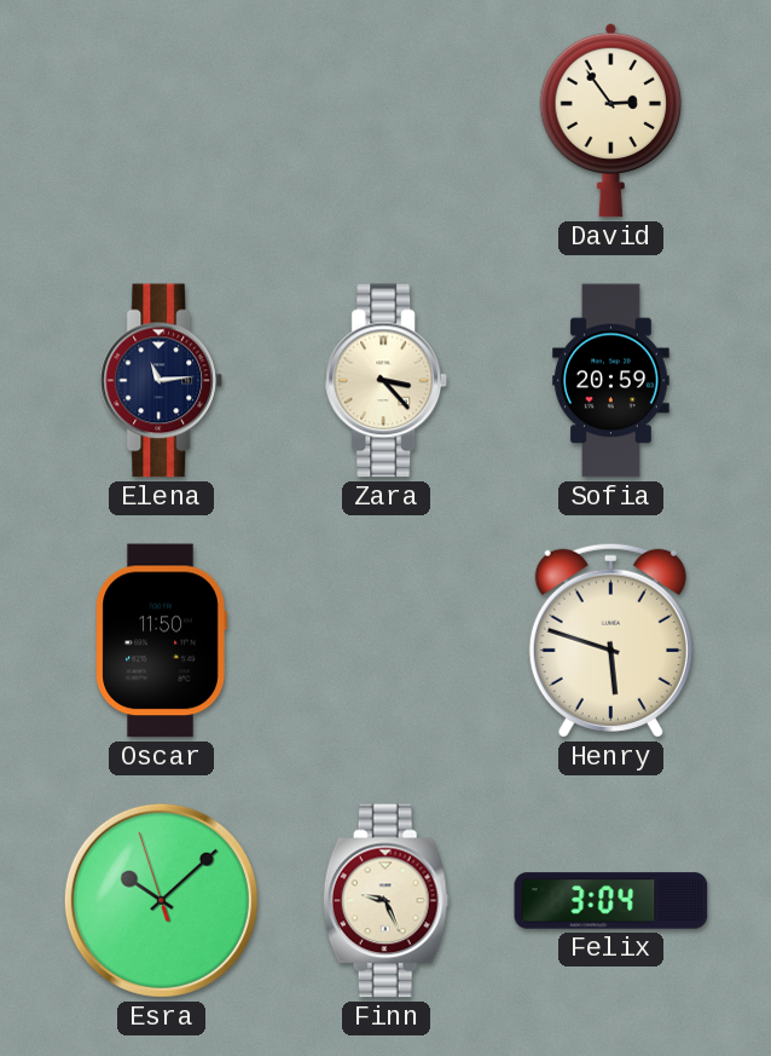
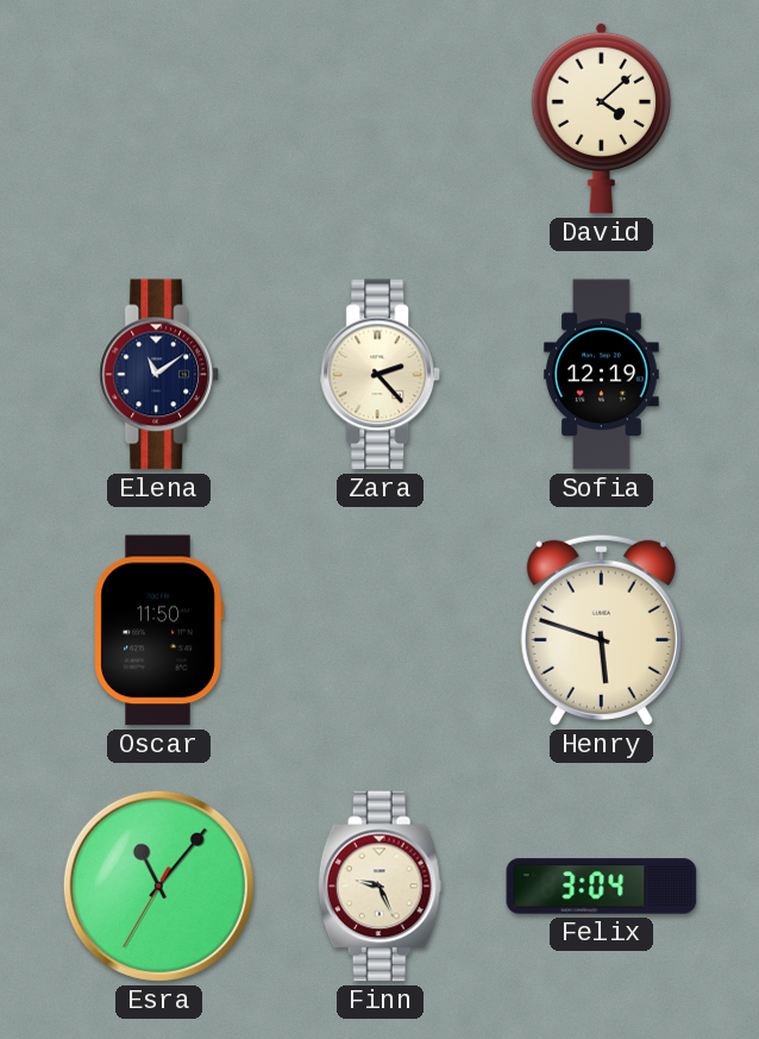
David: 2:54 -> 4:08 (602, 118)
Elena: 11:14 -> 11:09 (159, 375)
Zara: 3:23 -> 2:23 (381, 375)
Sofia: 20:59 -> 12:19 (602, 375)
Esra: 10:07 -> 11:06 (158, 885)
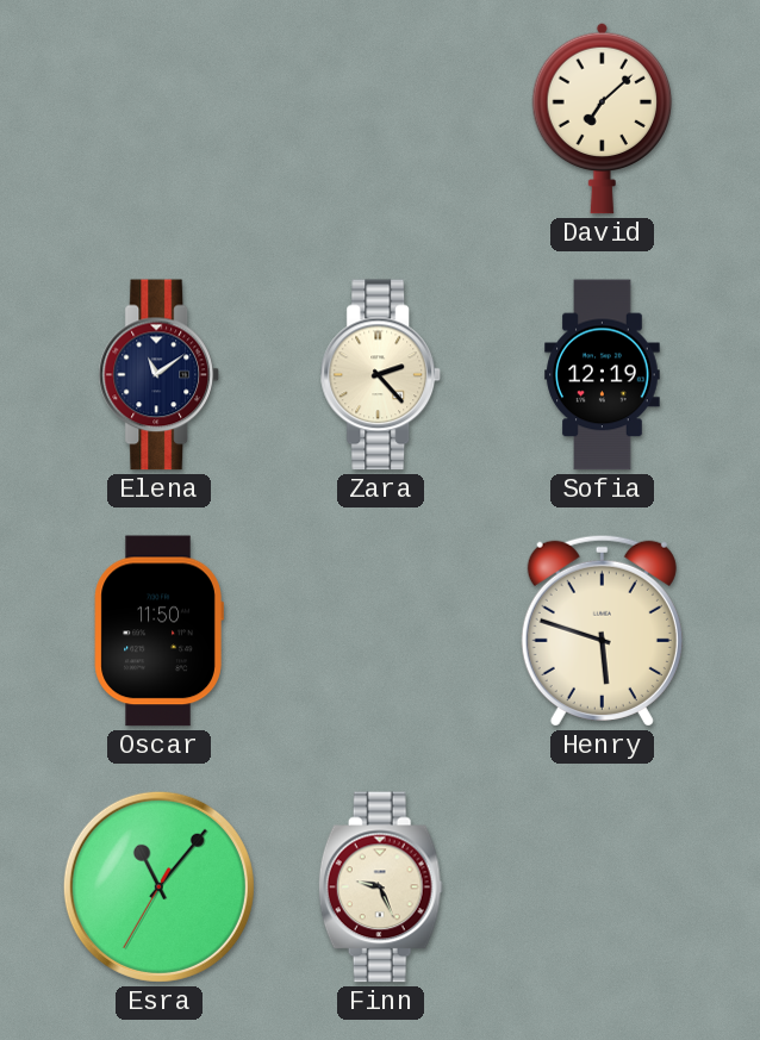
David: 4:08 -> 7:08 (603, 118)
Felix: 3:04 -> none (602, 887)
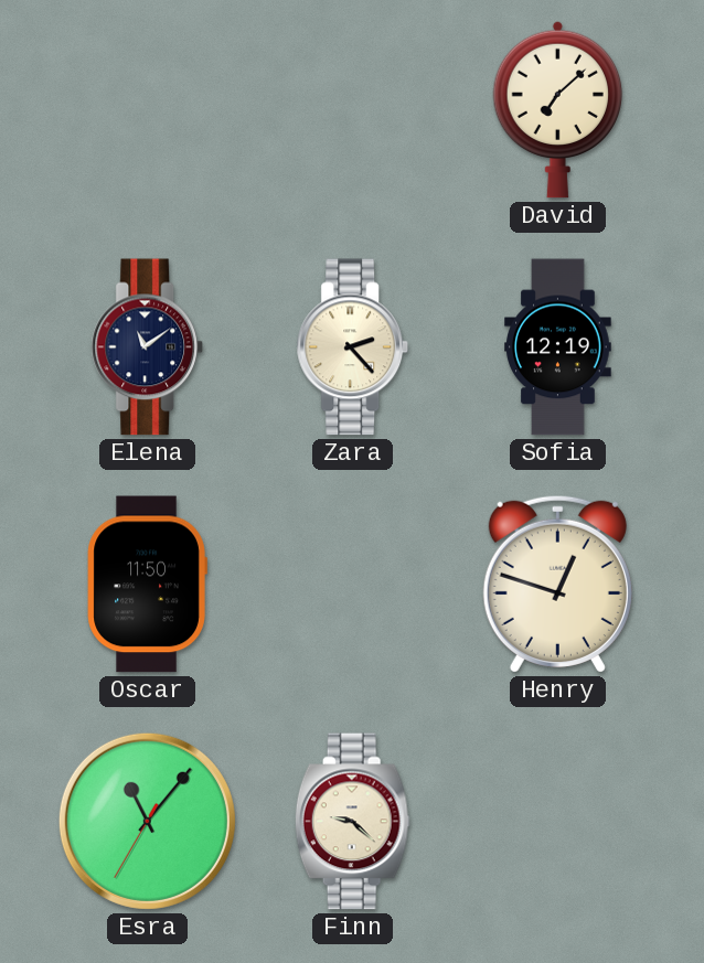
Henry: 5:48 -> 12:48 (557, 584)
Finn: 9:26 -> 9:22 (352, 822)
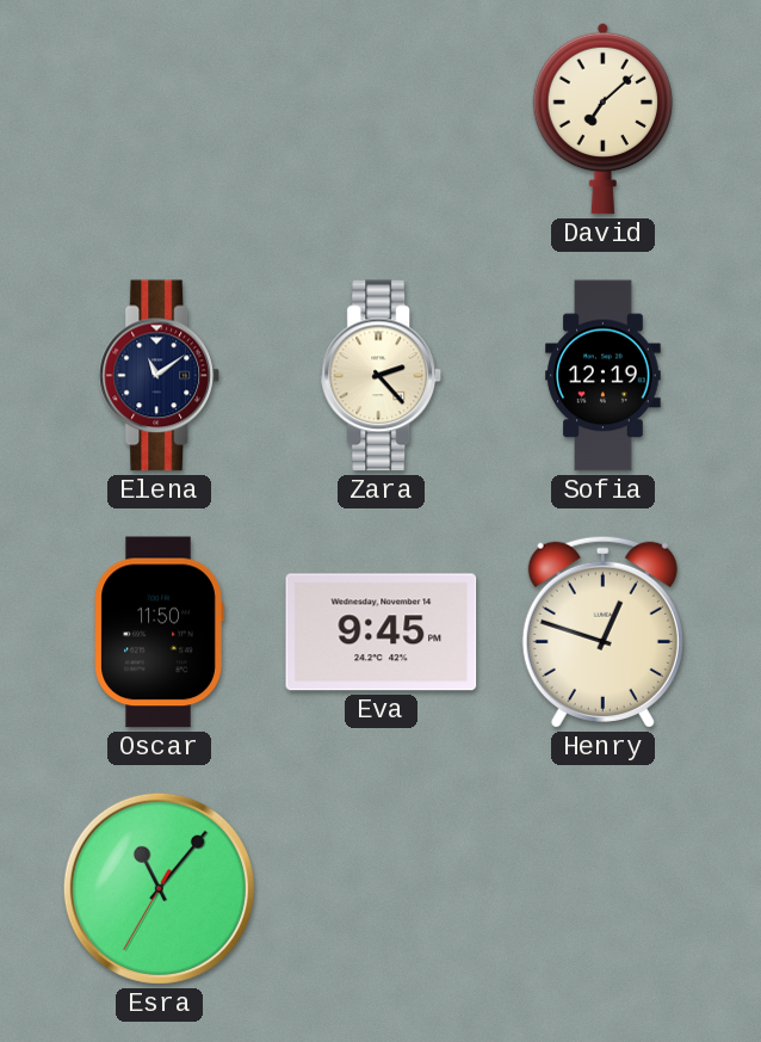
Eva: none -> 9:45 (382, 633)
Finn: 9:22 -> none (352, 822)
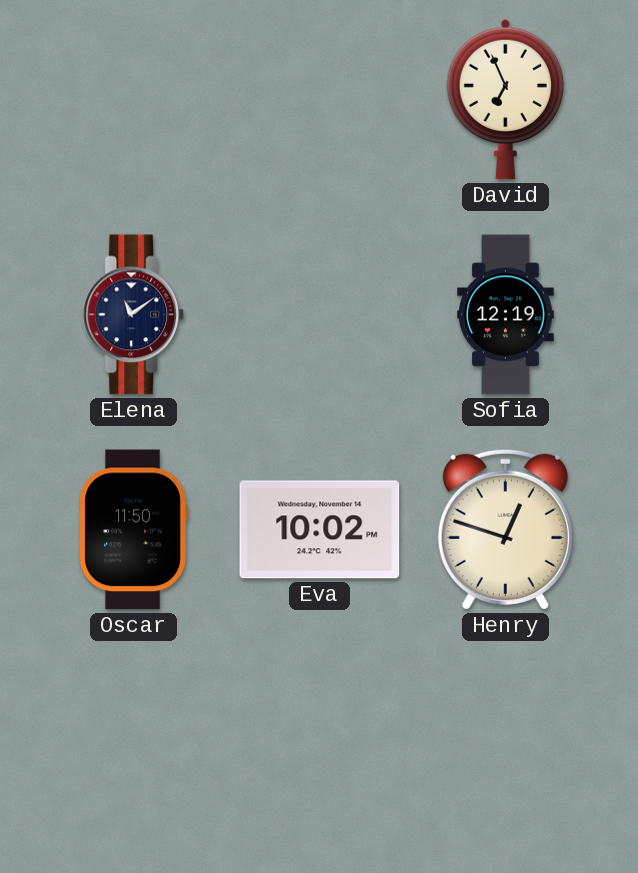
David: 7:08 -> 6:56 (506, 99)
Zara: 2:23 -> none (382, 376)
Eva: 9:45 -> 10:02 (320, 530)
Esra: 11:06 -> none (159, 888)
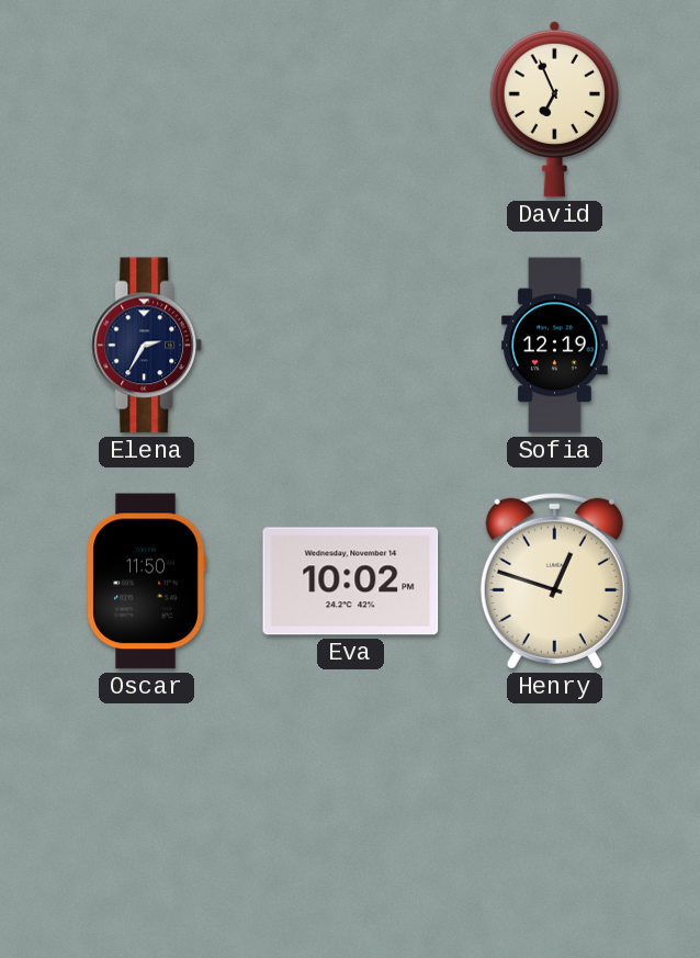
Elena: 11:09 -> 2:35 (147, 346)
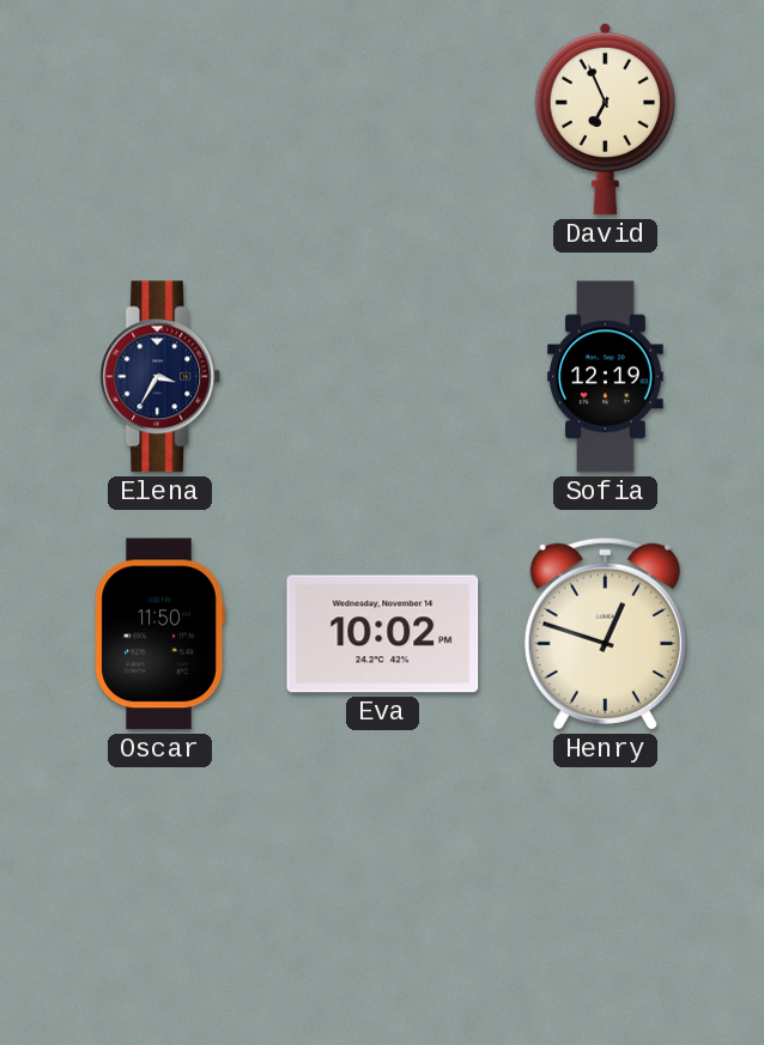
Elena: 2:35 -> 3:35 (160, 377)
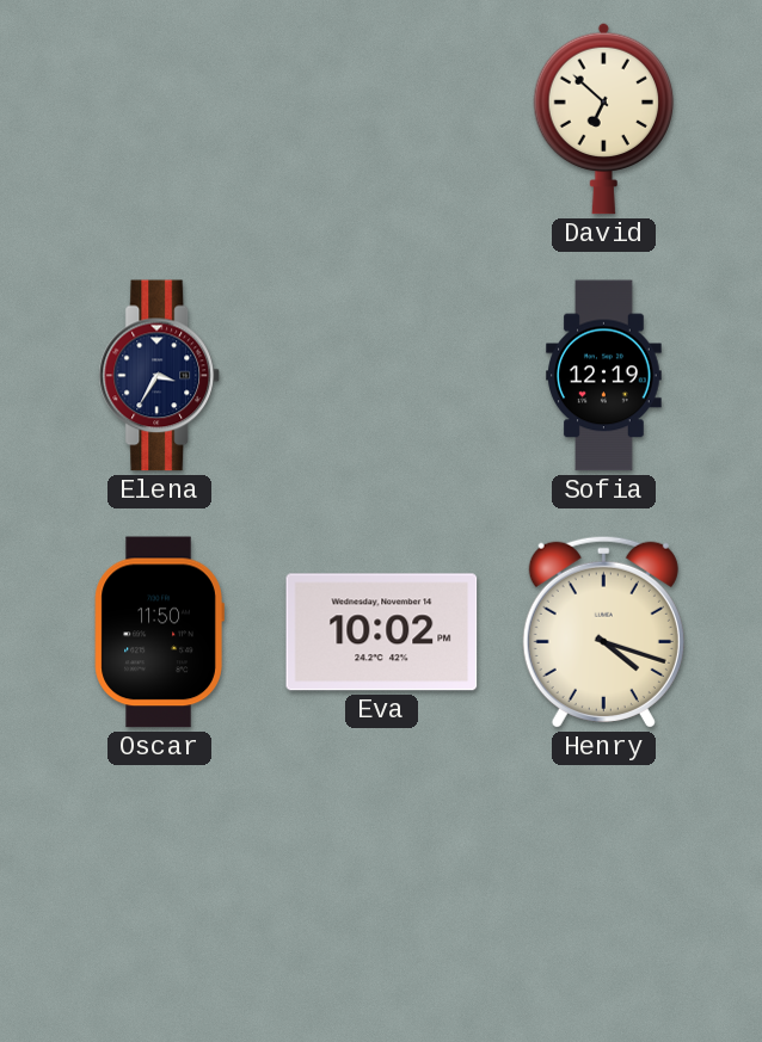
David: 6:56 -> 6:52 (604, 118)
Henry: 12:48 -> 4:18 (603, 631)
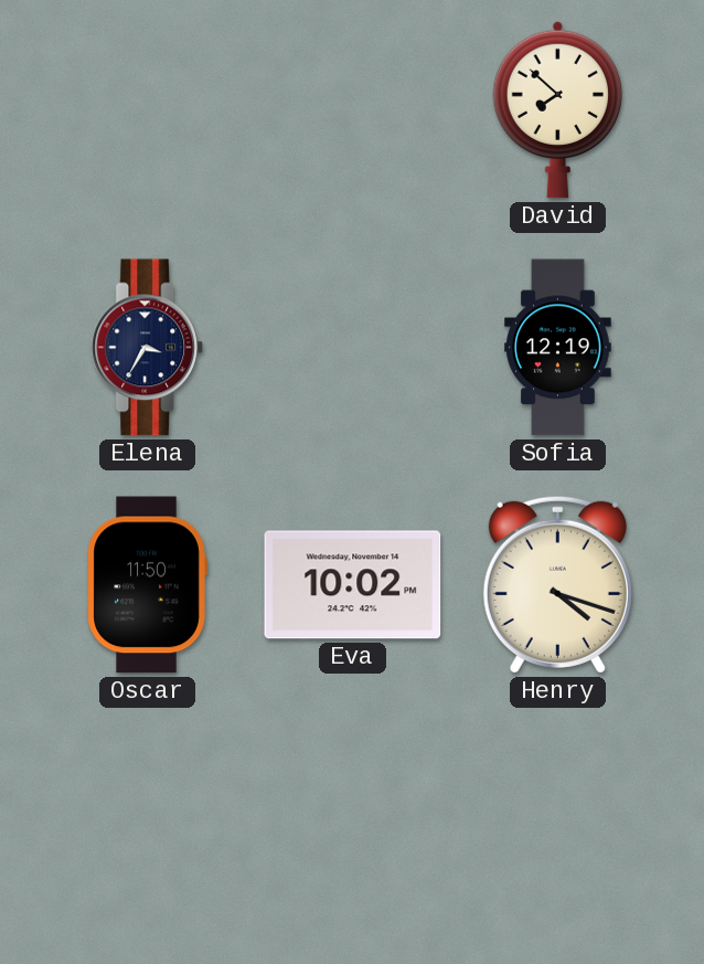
David: 6:52 -> 7:52 (558, 109)
